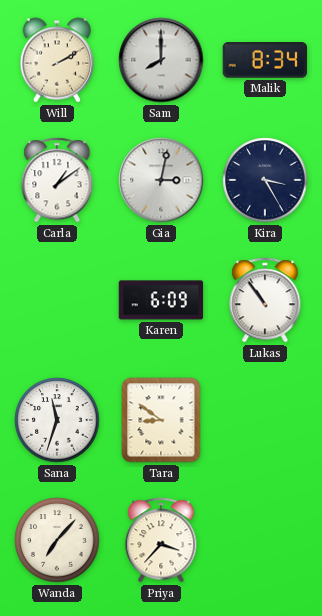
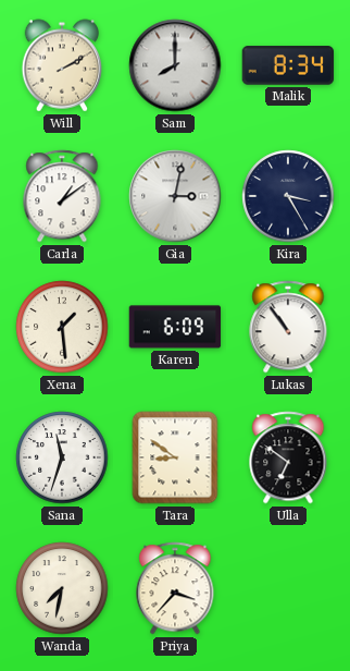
Xena: none -> 1:29 (62, 327)
Ulla: none -> 6:51 (288, 457)
Wanda: 7:07 -> 7:32 (62, 588)
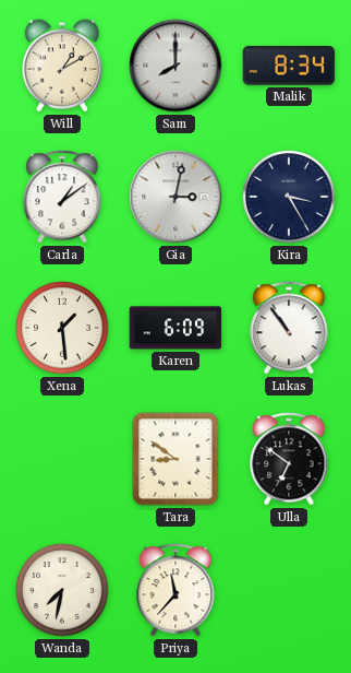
Will: 2:10 -> 1:10 (62, 66)
Sana: 11:33 -> none (62, 457)
Priya: 3:37 -> 11:37 (175, 590)
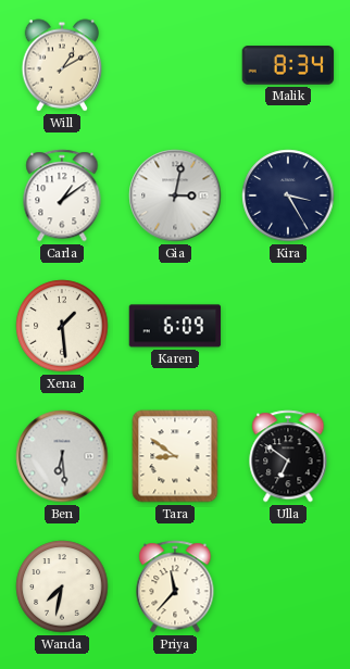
Sam: 8:00 -> none (175, 66)
Lukas: 10:54 -> none (289, 328)
Ben: none -> 6:29 (62, 456)
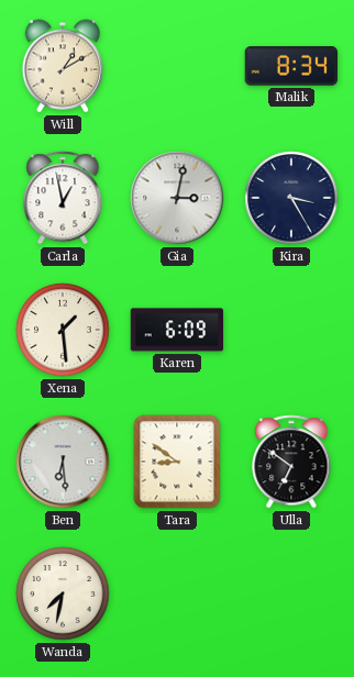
Carla: 1:09 -> 12:58 (63, 198)
Priya: 11:37 -> none (175, 586)
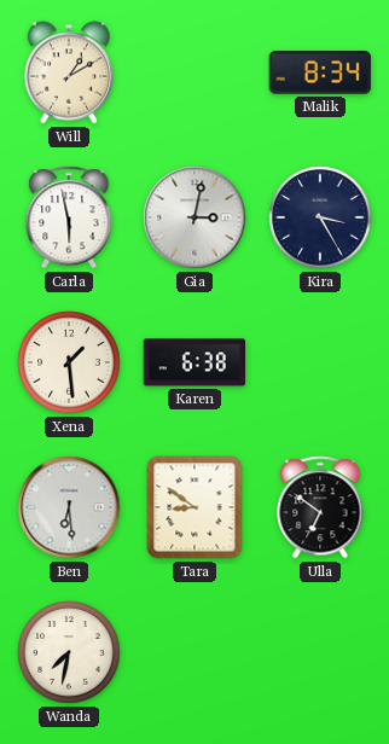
Carla: 12:58 -> 5:58 (69, 217)
Karen: 6:09 -> 6:38 (194, 362)
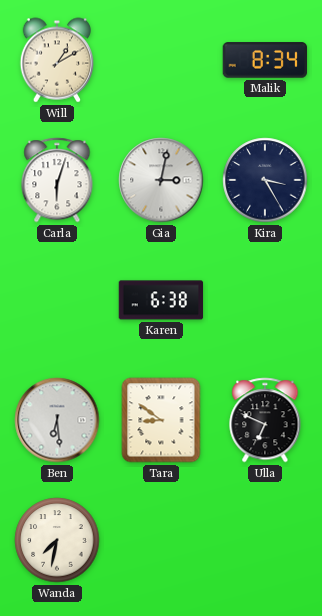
Carla: 5:58 -> 6:03 (57, 180)
Xena: 1:29 -> none (69, 362)
Ulla: 6:51 -> 6:49 (265, 420)
